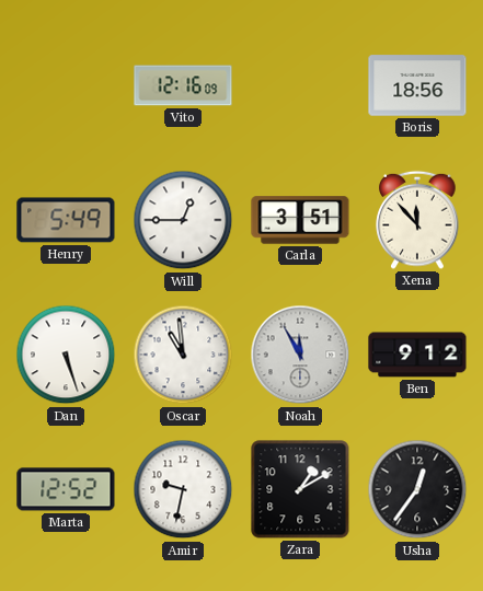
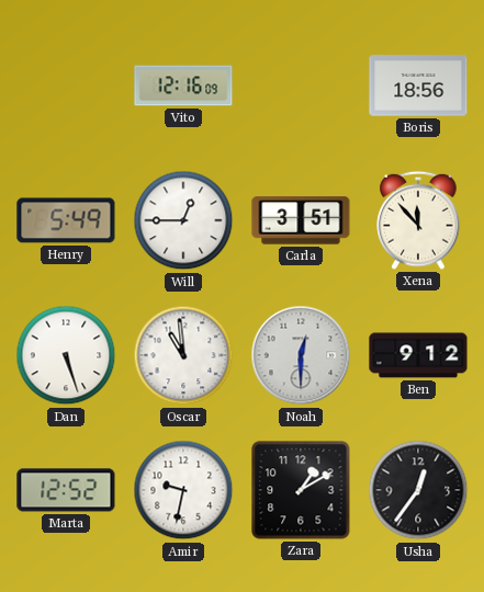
Noah: 11:55 -> 12:30 (301, 355)
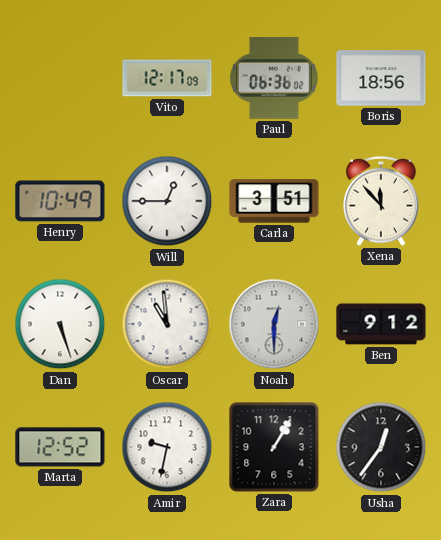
Vito: 12:16 -> 12:17 (167, 78)
Paul: none -> 06:36 (275, 78)
Henry: 5:49 -> 10:49 (60, 201)
Zara: 1:10 -> 1:05 (274, 447)
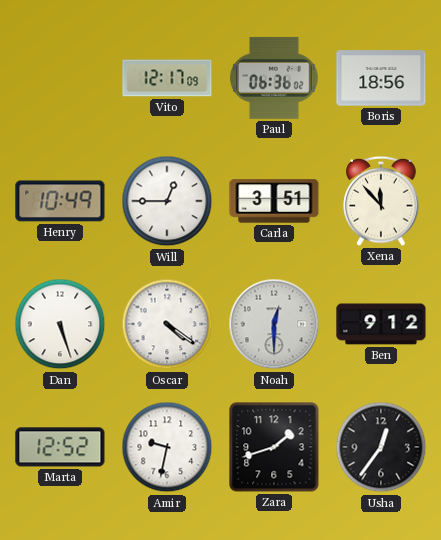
Oscar: 10:59 -> 4:21 (167, 324)
Zara: 1:05 -> 1:42 (274, 447)
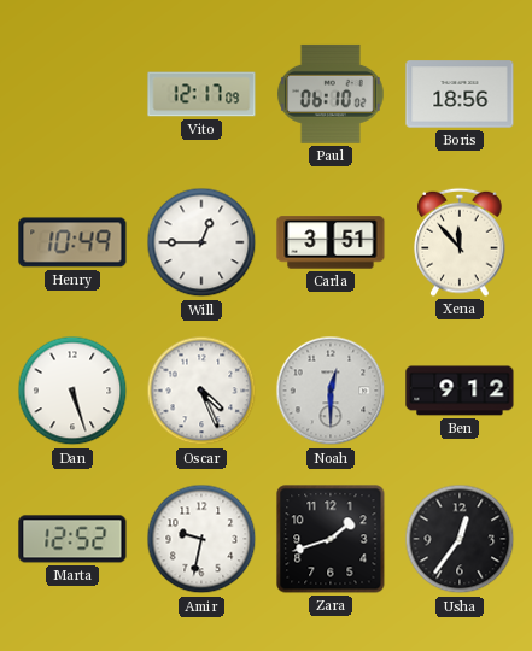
Paul: 06:36 -> 06:10 (332, 94)
Oscar: 4:21 -> 4:26 (201, 391)
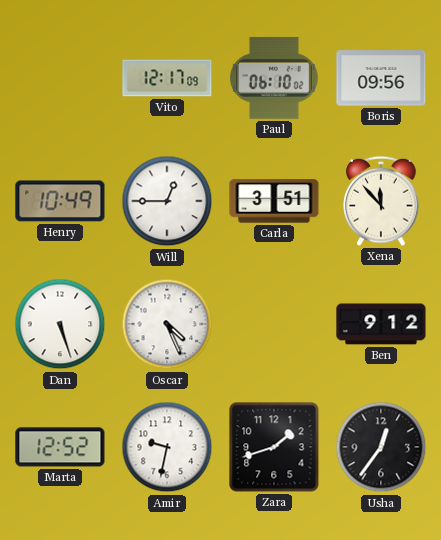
Boris: 18:56 -> 09:56 (381, 78)
Noah: 12:30 -> none (331, 391)
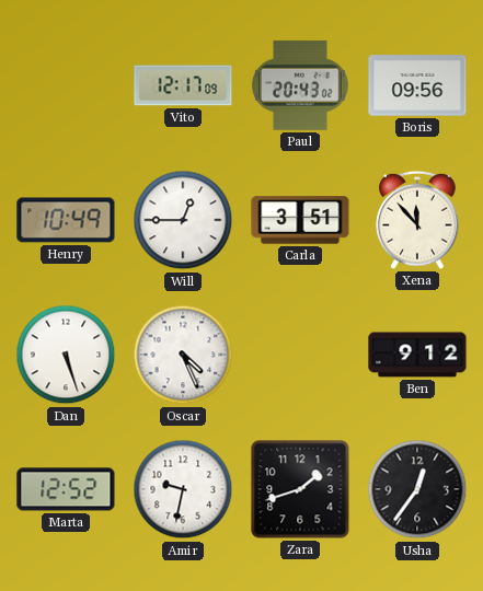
Paul: 06:10 -> 20:43 (301, 85)
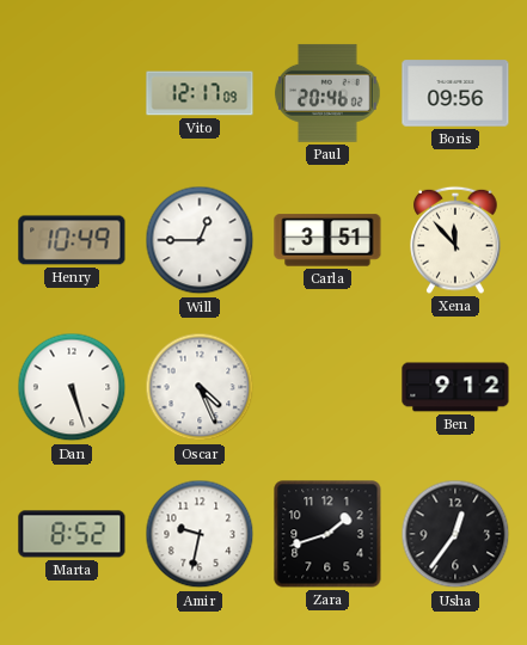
Paul: 20:43 -> 20:46 (329, 93)
Marta: 12:52 -> 8:52 (72, 534)
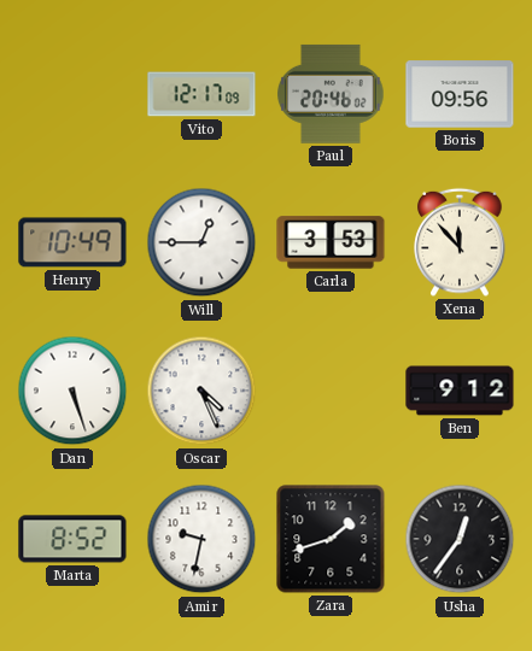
Carla: 3:51 -> 3:53 (331, 242)
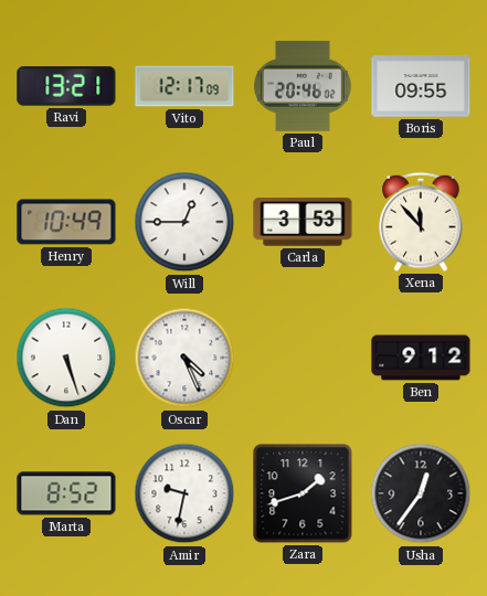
Ravi: none -> 13:21 (66, 86)
Boris: 09:56 -> 09:55 (421, 86)
